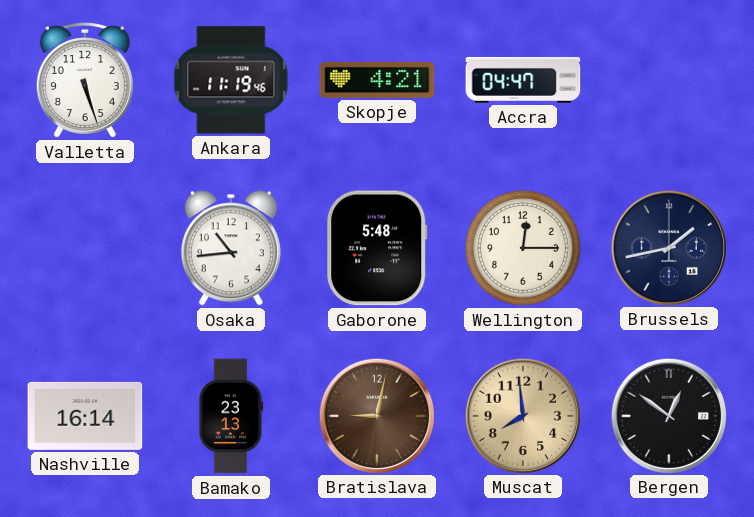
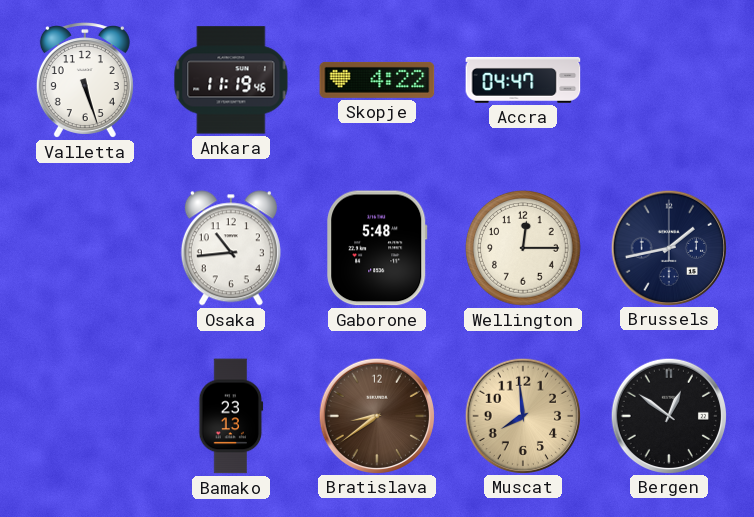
Skopje: 4:21 -> 4:22 (377, 80)
Nashville: 16:14 -> none (85, 416)
Bratislava: 9:02 -> 8:39 (376, 415)
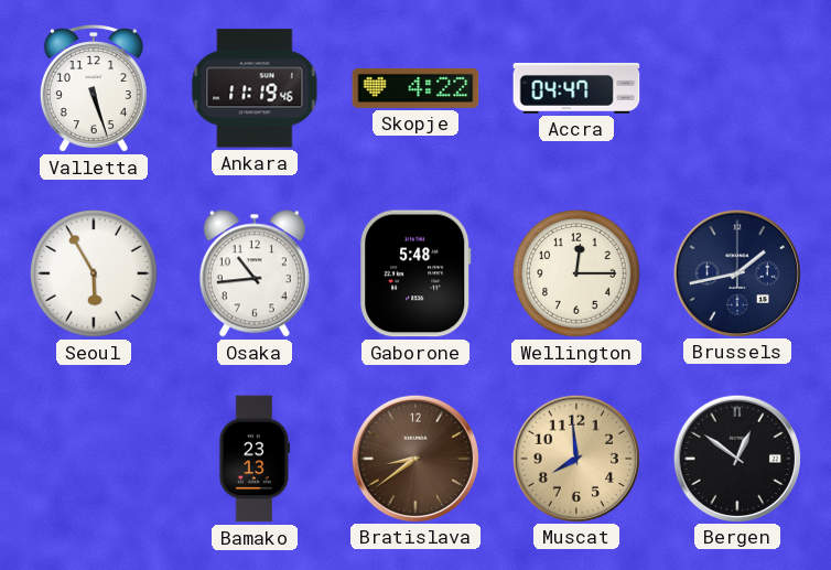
Seoul: none -> 5:55 (94, 273)
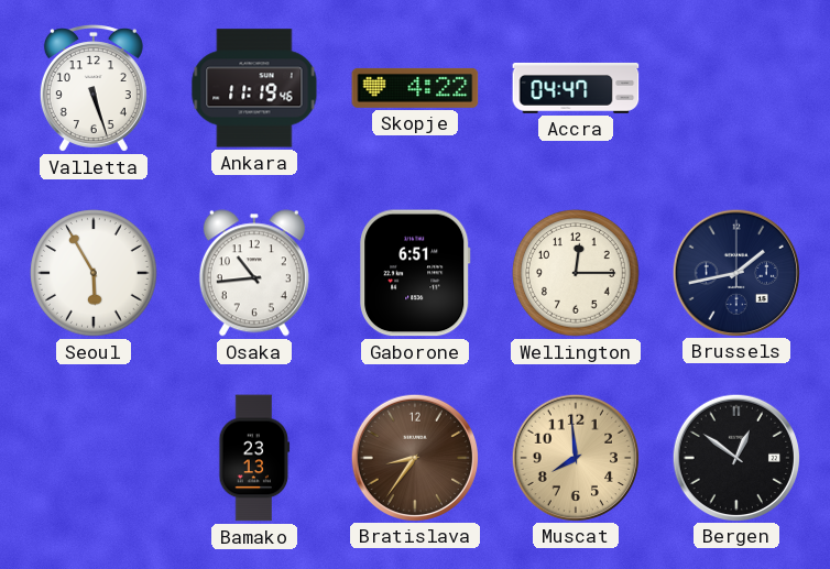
Gaborone: 5:48 -> 6:51 (415, 273)
Bratislava: 8:39 -> 8:36 (414, 457)
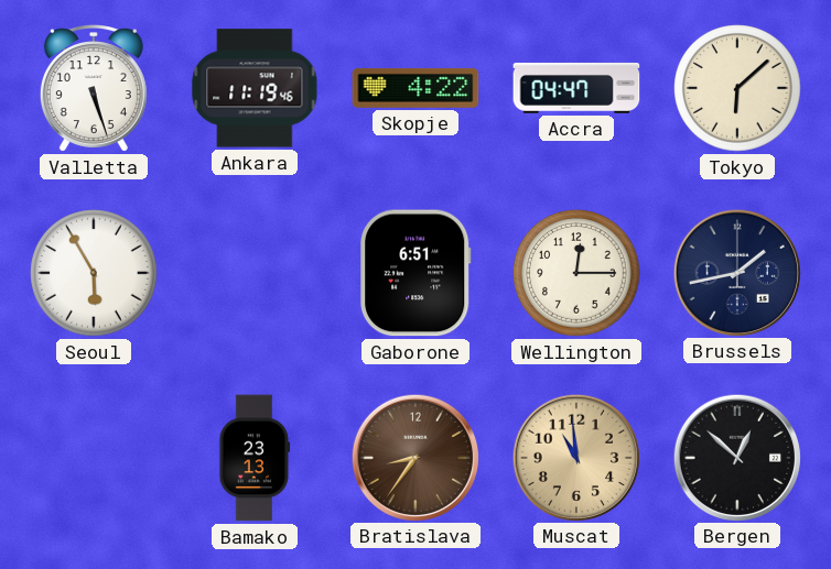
Tokyo: none -> 6:08 (737, 88)
Osaka: 10:44 -> none (254, 273)
Muscat: 7:59 -> 10:59 (575, 457)
Bergen: 12:51 -> 12:52 (736, 457)
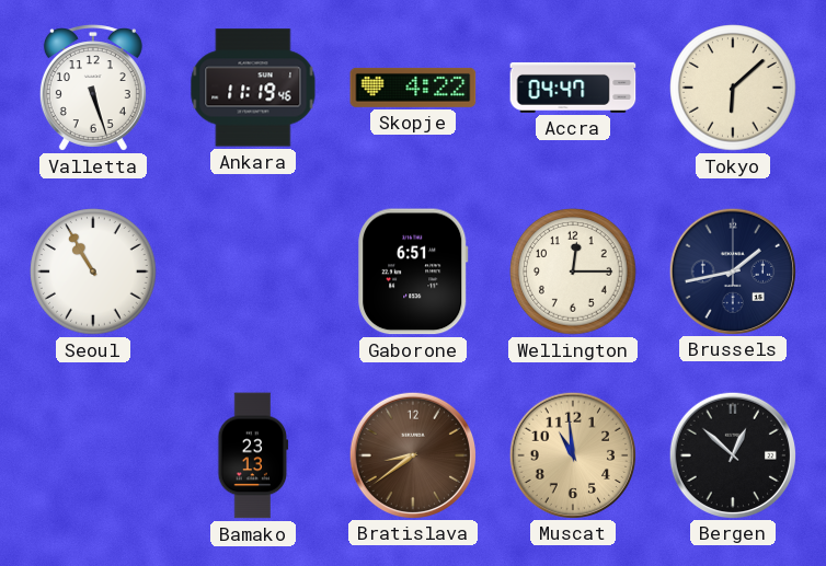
Seoul: 5:55 -> 10:55 (93, 272)
Bratislava: 8:36 -> 8:39 (412, 454)
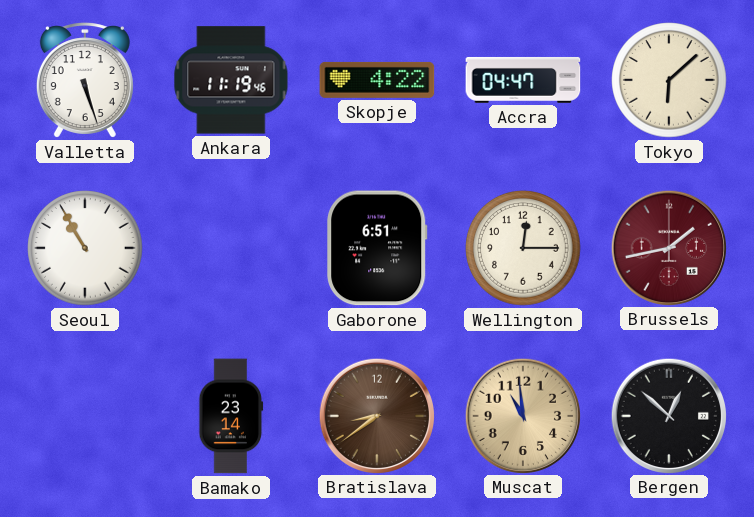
Brussels dial: navy -> burgundy (668, 247)
Bamako: 23:13 -> 23:14 (231, 416)
